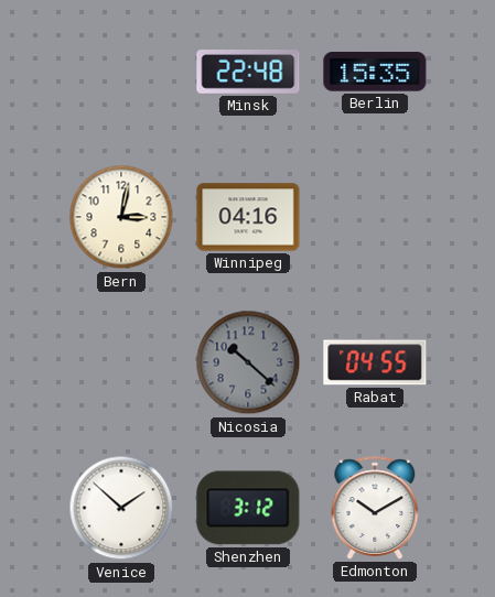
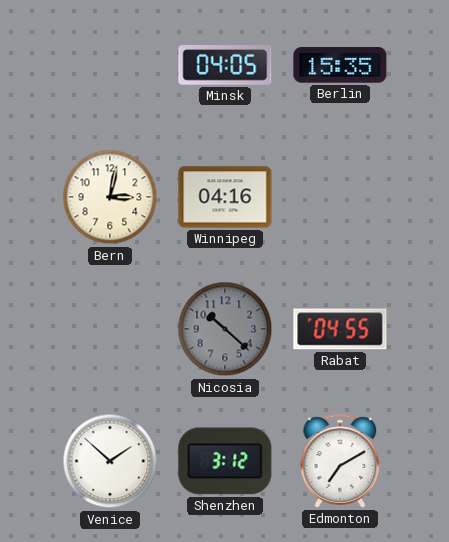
Minsk: 22:48 -> 04:05 (225, 66)
Edmonton: 10:10 -> 7:10 (340, 461)
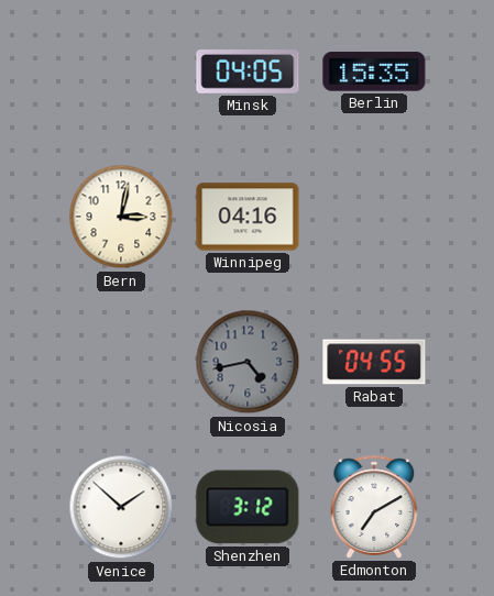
Nicosia: 10:22 -> 4:43 (248, 362)
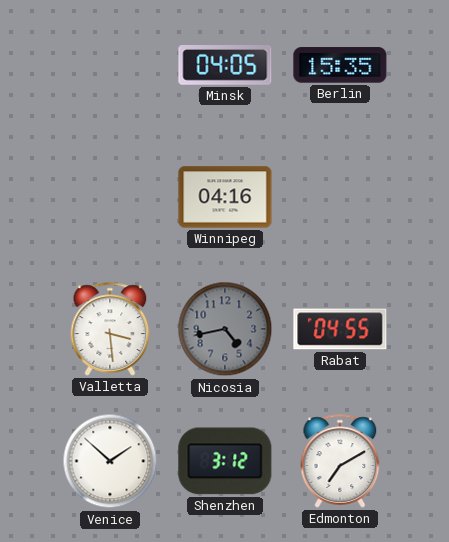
Bern: 3:02 -> none (121, 217)
Valletta: none -> 3:29 (110, 329)
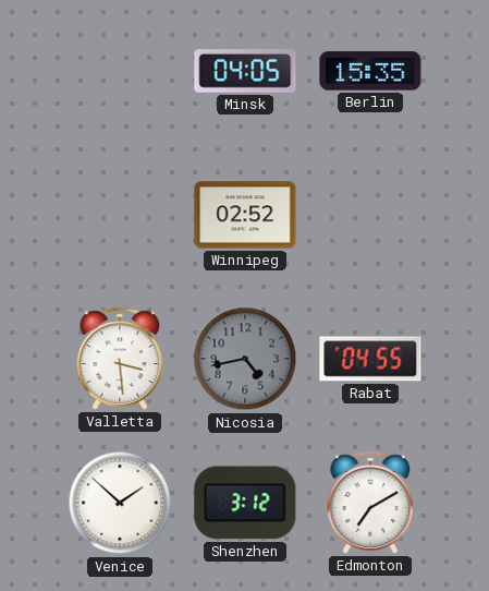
Winnipeg: 04:16 -> 02:52 (245, 215)
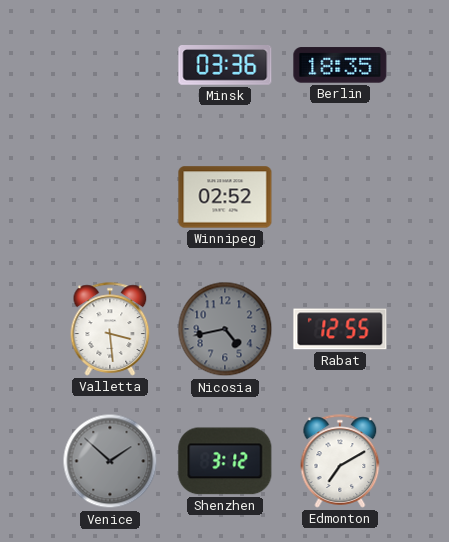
Minsk: 04:05 -> 03:36 (225, 66)
Berlin: 15:35 -> 18:35 (340, 65)
Rabat: 04:55 -> 12:55 (340, 329)
Venice dial: white -> grey (110, 461)
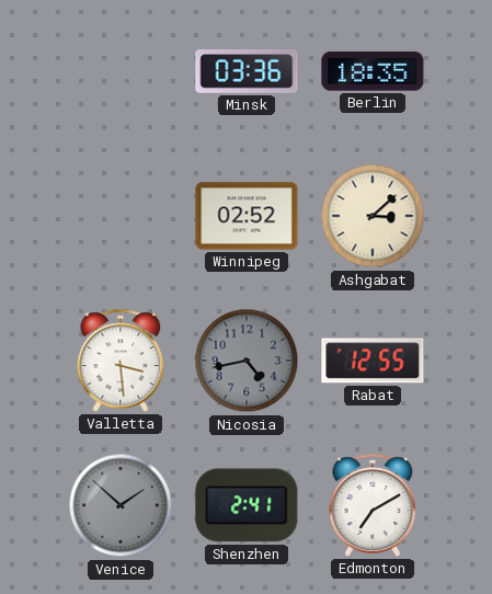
Ashgabat: none -> 3:08 (373, 216)
Shenzhen: 3:12 -> 2:41 (247, 505)
